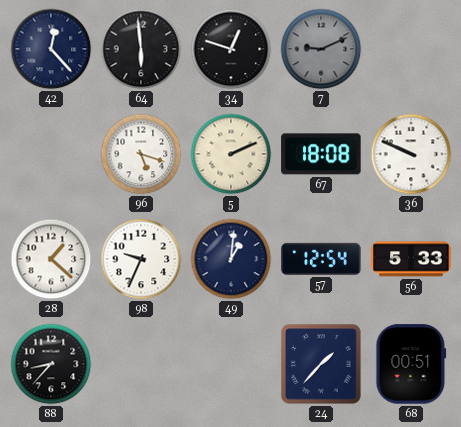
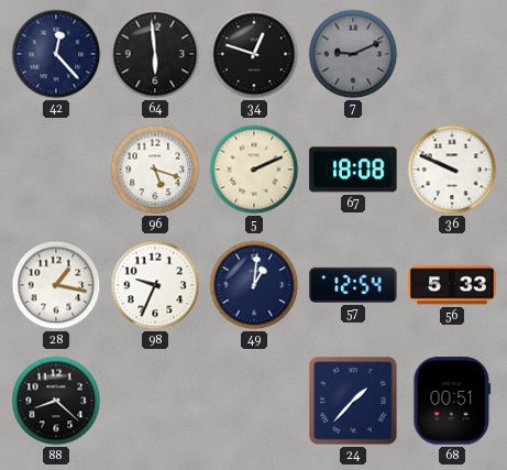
28: 1:22 -> 1:17 (56, 285)
88: 8:37 -> 8:22 (56, 401)
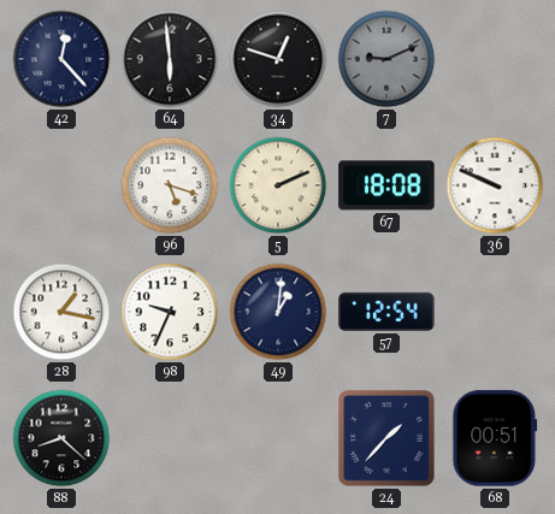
56: 5:33 -> none (452, 285)
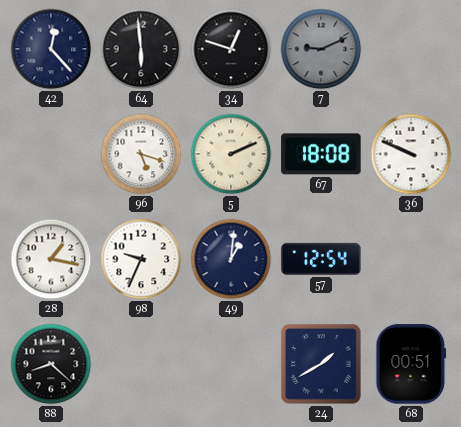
24: 1:37 -> 1:40 (321, 364)
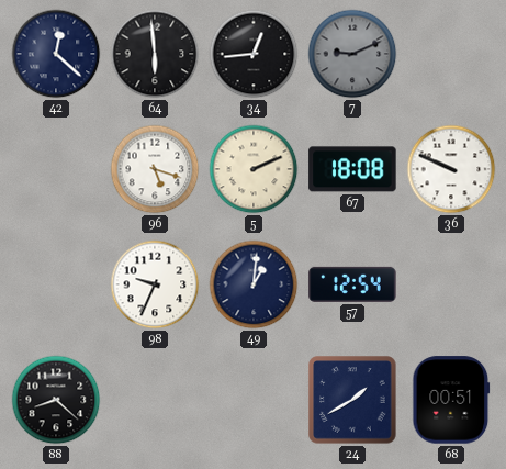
42: 12:23 -> 12:22 (56, 54)
34: 12:48 -> 12:44 (254, 54)
28: 1:17 -> none (51, 259)
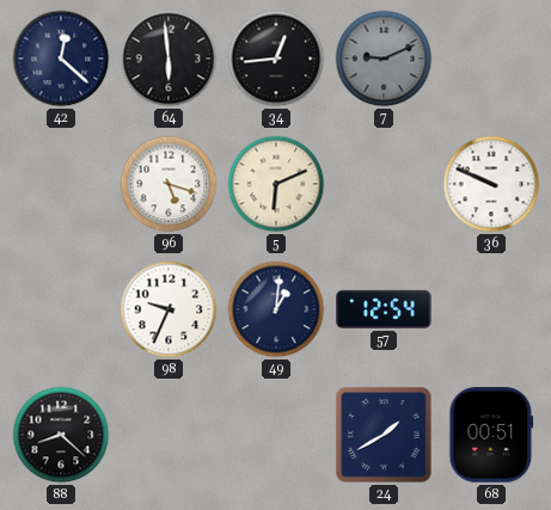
5: 2:11 -> 6:11 (276, 184)
67: 18:08 -> none (352, 169)
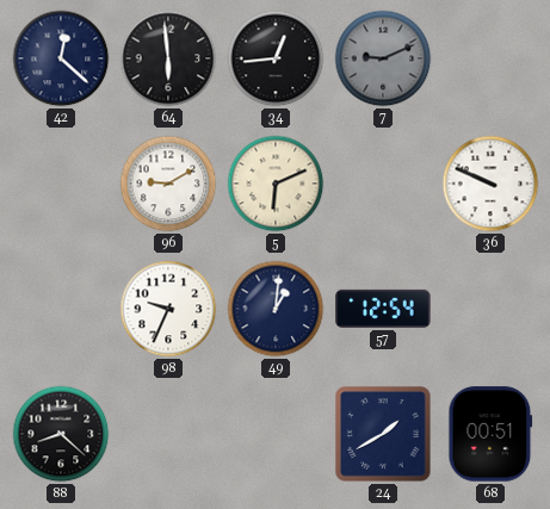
96: 5:18 -> 9:10 (168, 184)
